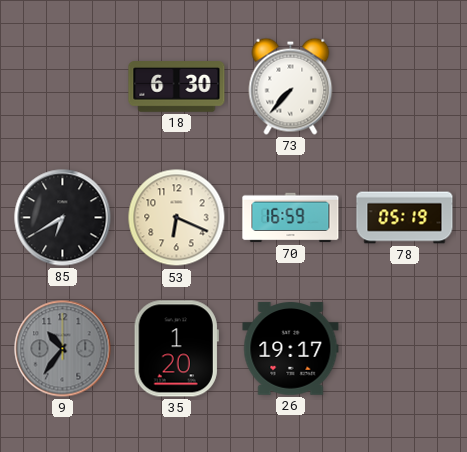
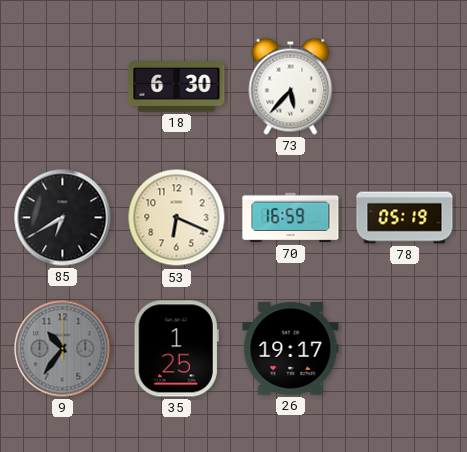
73: 7:37 -> 5:37 (291, 86)
35: 1:20 -> 1:25 (176, 349)
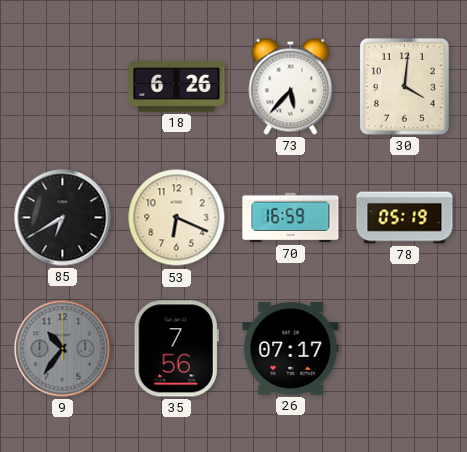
18: 6:30 -> 6:26 (177, 87)
30: none -> 4:01 (404, 86)
35: 1:25 -> 7:56 (176, 349)
26: 19:17 -> 07:17 (291, 349)
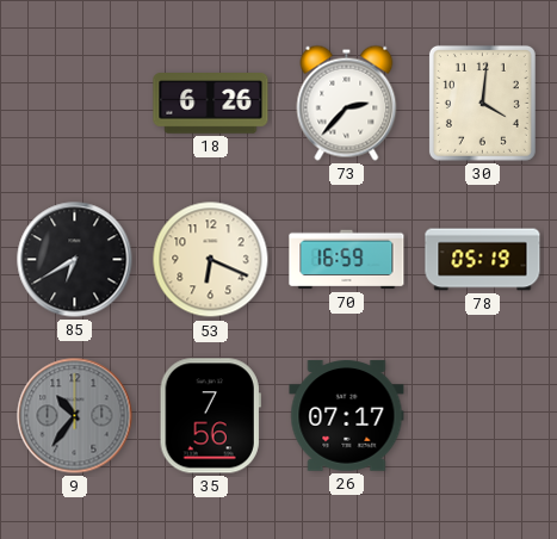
73: 5:37 -> 2:37 (347, 103)
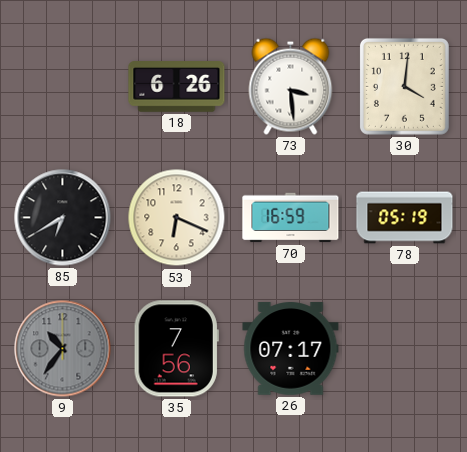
73: 2:37 -> 3:29 (291, 86)
